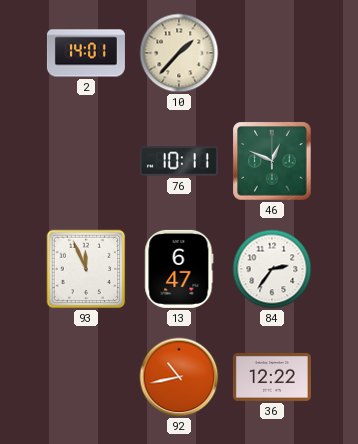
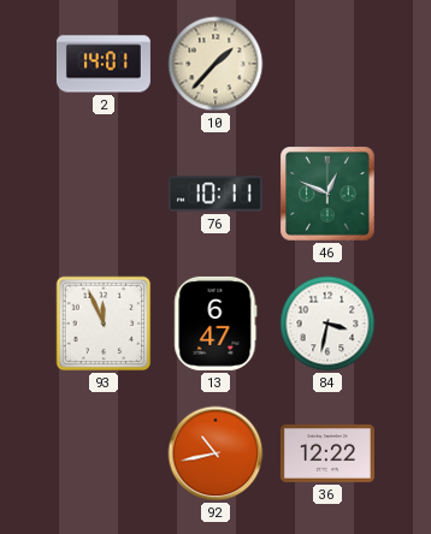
84: 2:36 -> 3:32 (327, 324)
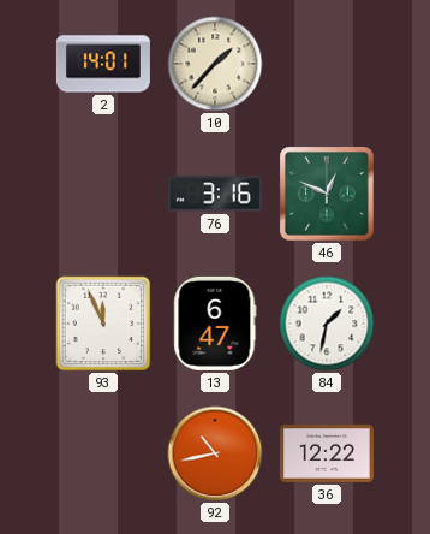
76: 10:11 -> 3:16 (215, 194)
84: 3:32 -> 1:32 (327, 324)
